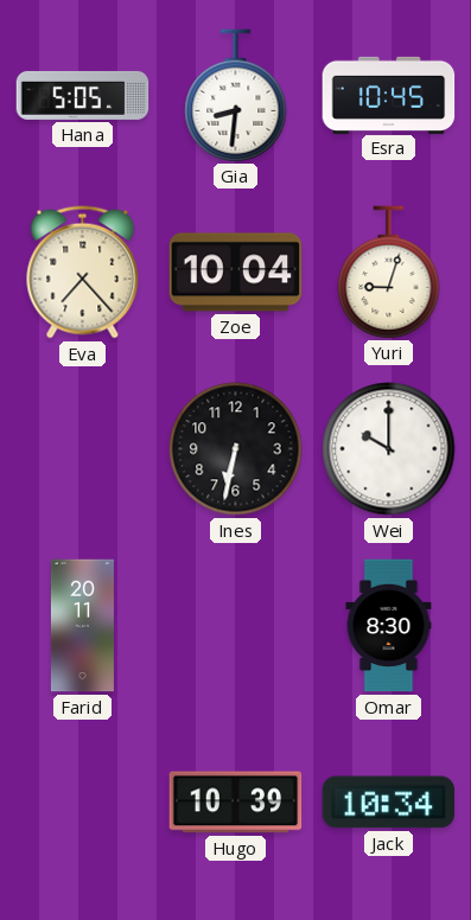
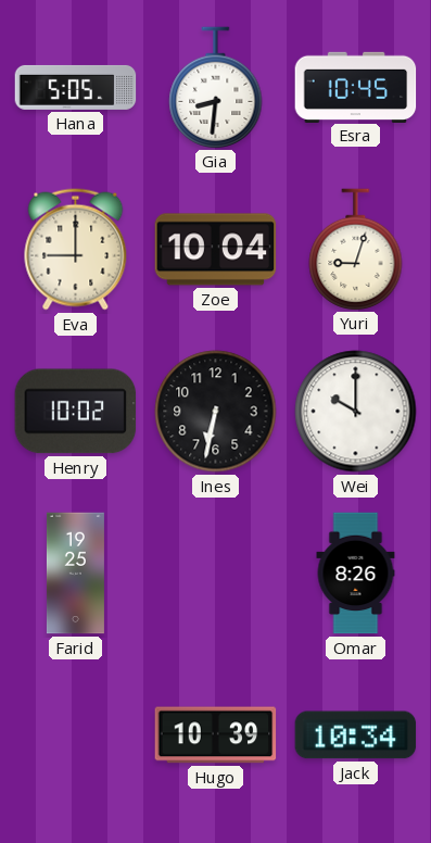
Eva: 7:23 -> 9:00 (76, 250)
Henry: none -> 10:02 (76, 412)
Farid: 20:11 -> 19:25 (75, 574)
Omar: 8:30 -> 8:26 (356, 574)
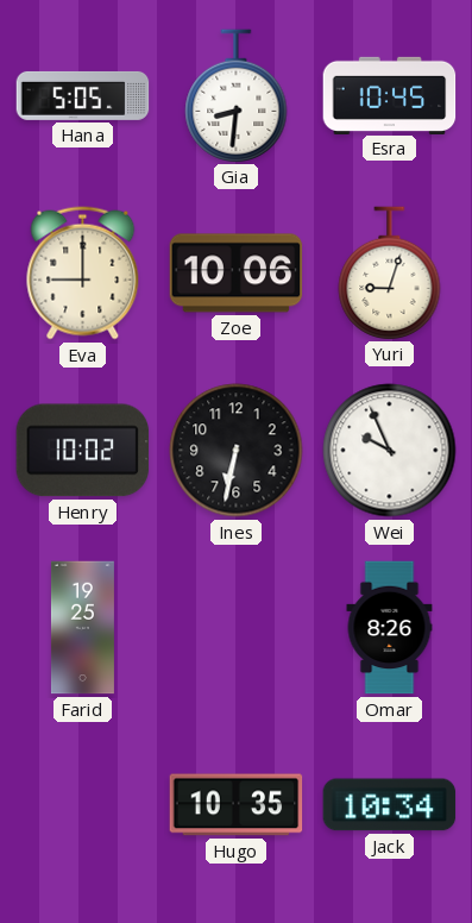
Zoe: 10:04 -> 10:06 (237, 274)
Wei: 10:00 -> 9:56 (390, 451)
Hugo: 10:39 -> 10:35 (237, 805)
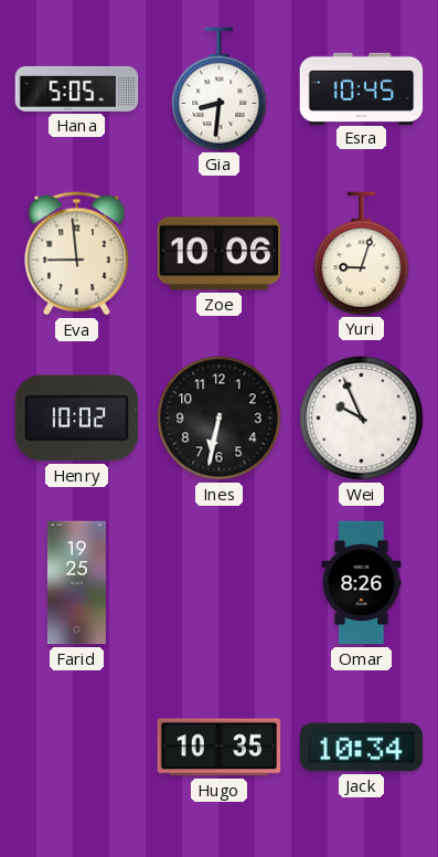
Eva: 9:00 -> 8:59 (77, 254)
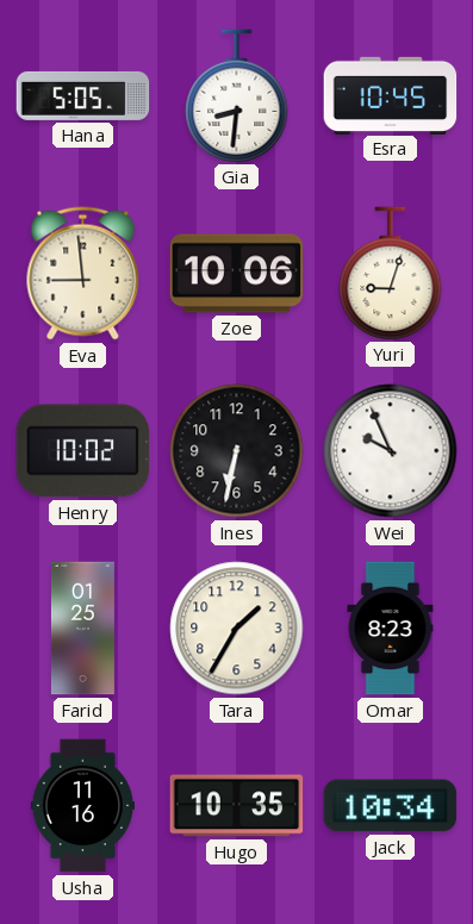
Farid: 19:25 -> 01:25 (82, 629)
Tara: none -> 1:35 (237, 629)
Omar: 8:26 -> 8:23 (391, 629)
Usha: none -> 11:16 (82, 806)
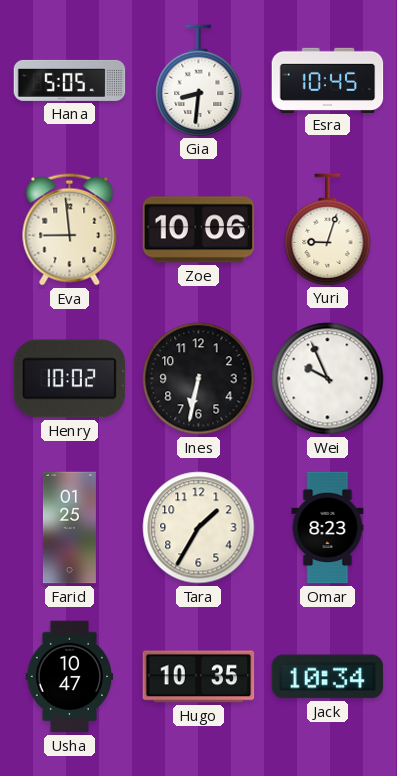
Usha: 11:16 -> 10:47 (69, 677)
